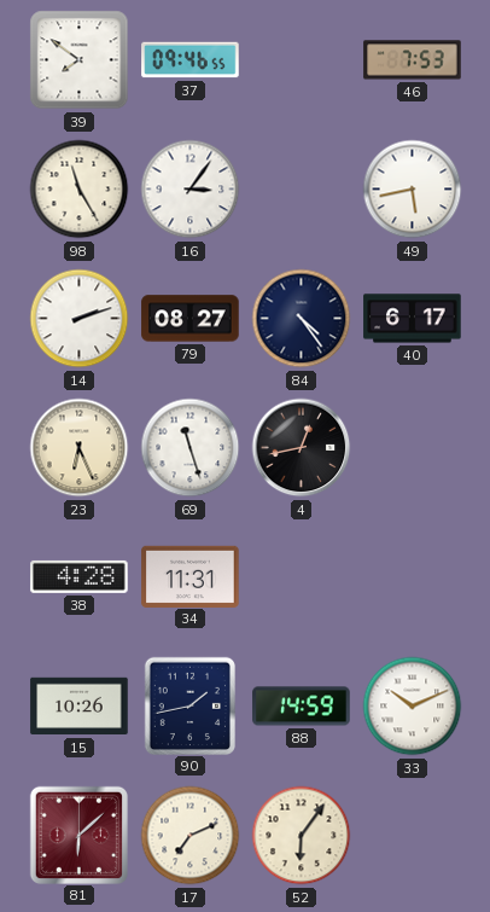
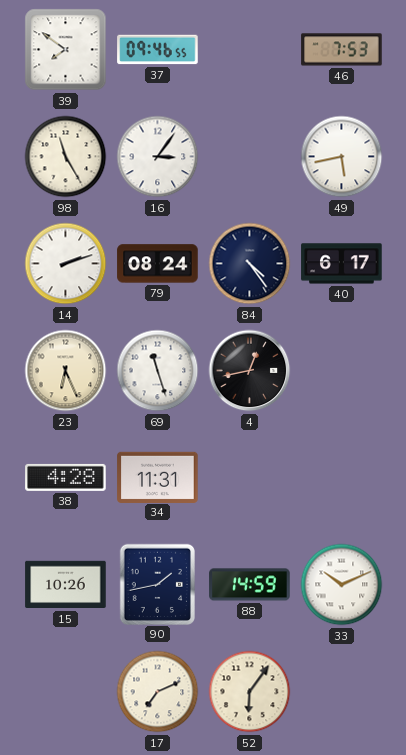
79: 08:27 -> 08:24 (158, 264)
81: 6:08 -> none (78, 835)
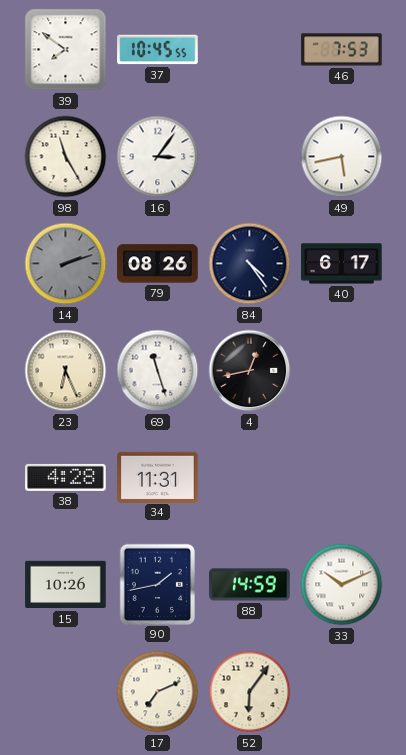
37: 09:46 -> 10:45 (158, 50)
14 dial: white -> grey (66, 264)
79: 08:24 -> 08:26 (158, 264)
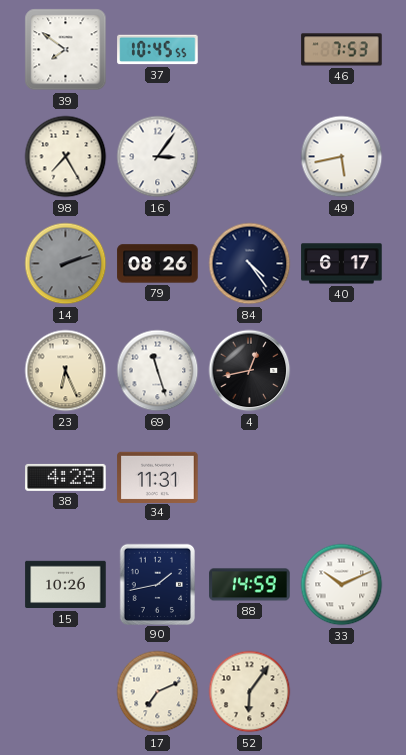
98: 11:25 -> 7:25 (66, 157)
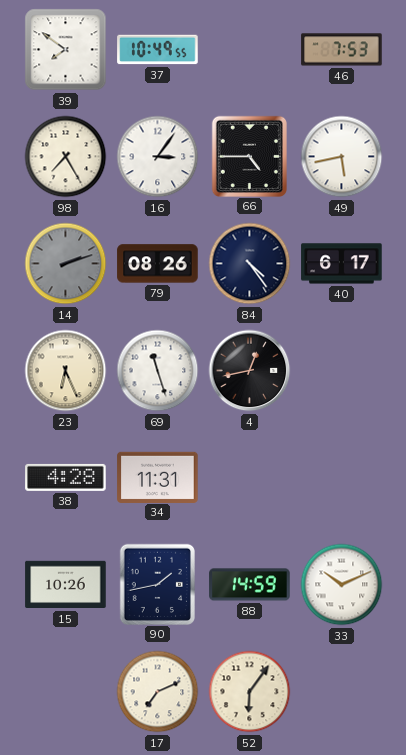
37: 10:45 -> 10:49 (158, 50)
66: none -> 4:45 (249, 156)
